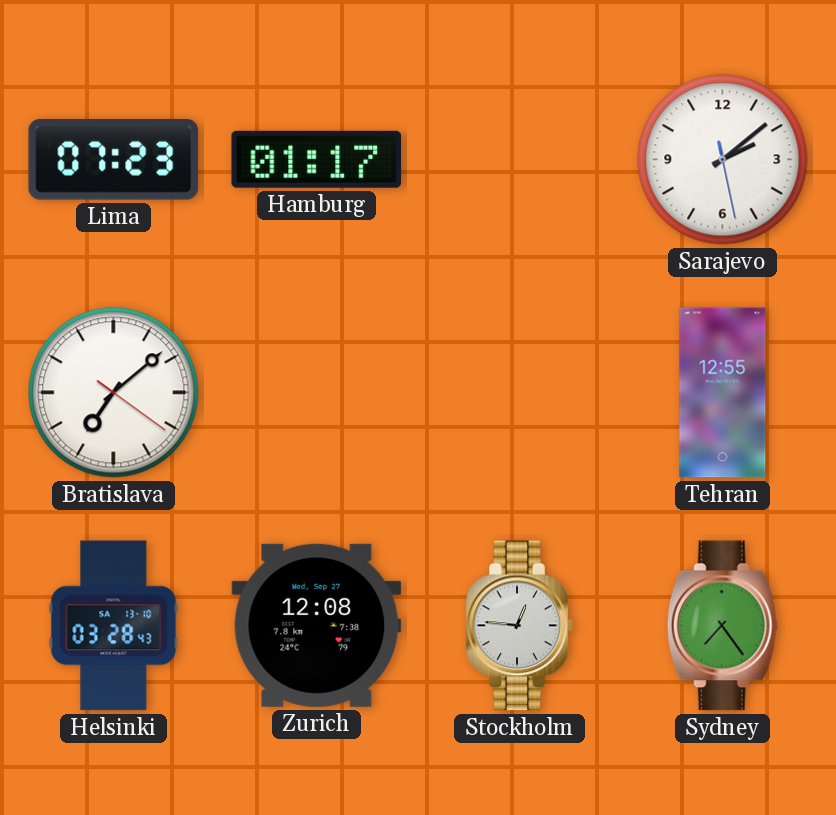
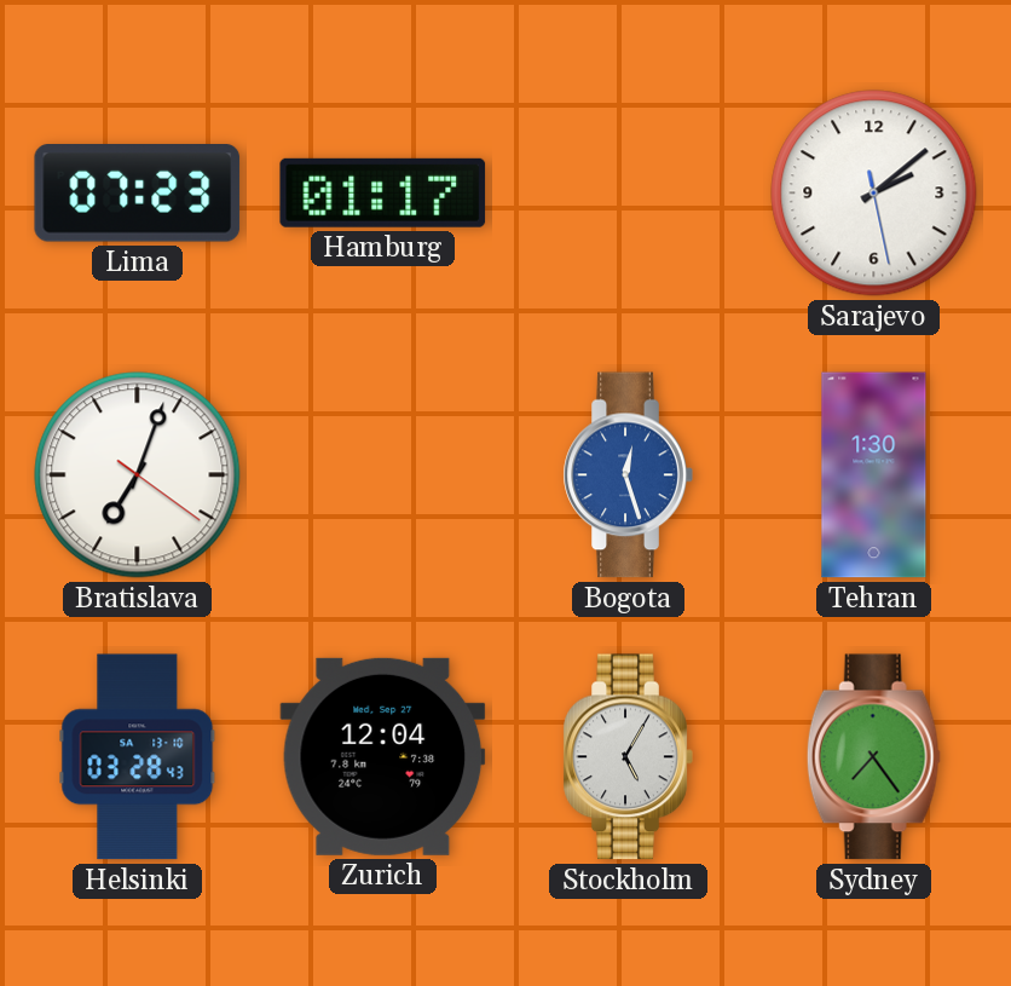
Bratislava: 7:08 -> 7:03 (138, 475)
Bogota: none -> 12:27 (628, 475)
Tehran: 12:55 -> 1:30 (874, 475)
Zurich: 12:08 -> 12:04 (383, 756)
Stockholm: 12:46 -> 5:05 (628, 757)
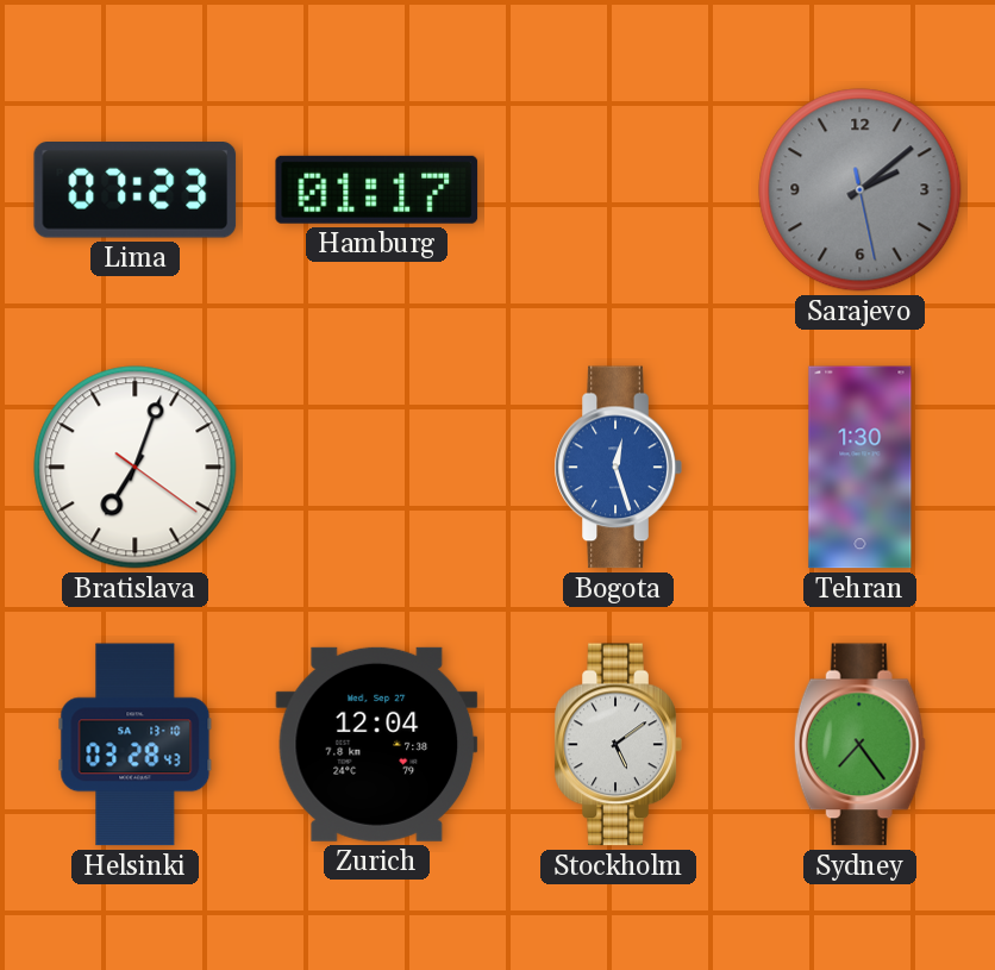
Sarajevo dial: white -> grey (861, 190)
Stockholm: 5:05 -> 5:09 (618, 745)
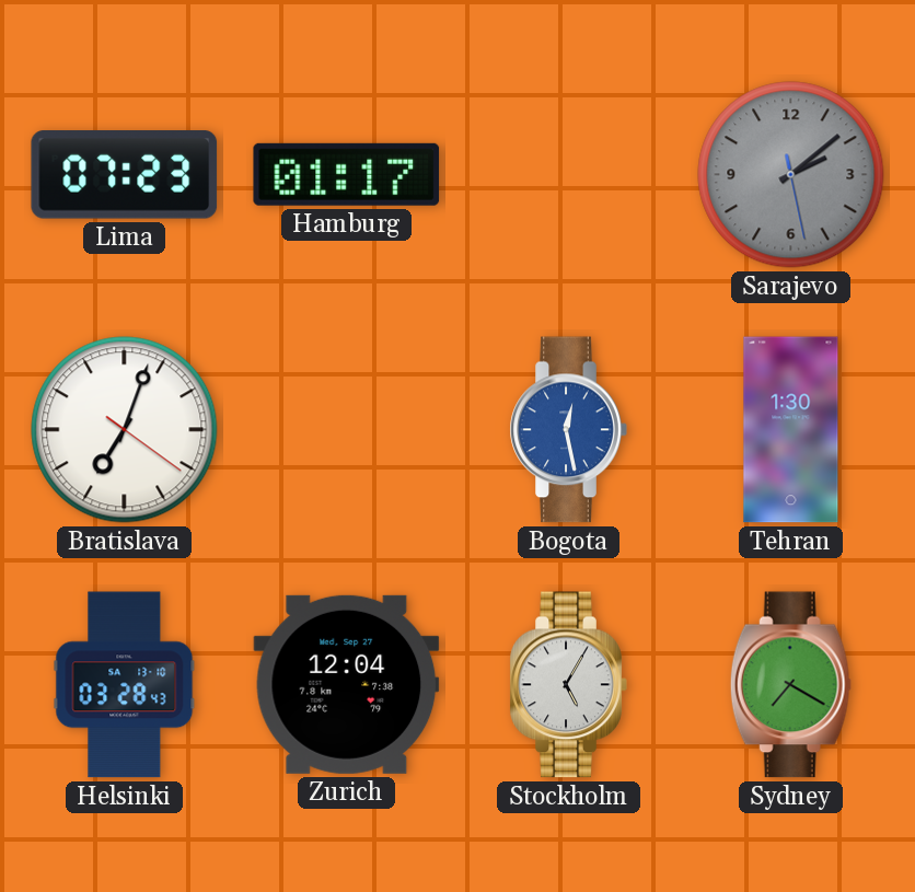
Bogota: 12:27 -> 12:28 (568, 430)
Stockholm: 5:09 -> 5:05 (568, 685)
Sydney: 7:24 -> 7:20 (790, 685)
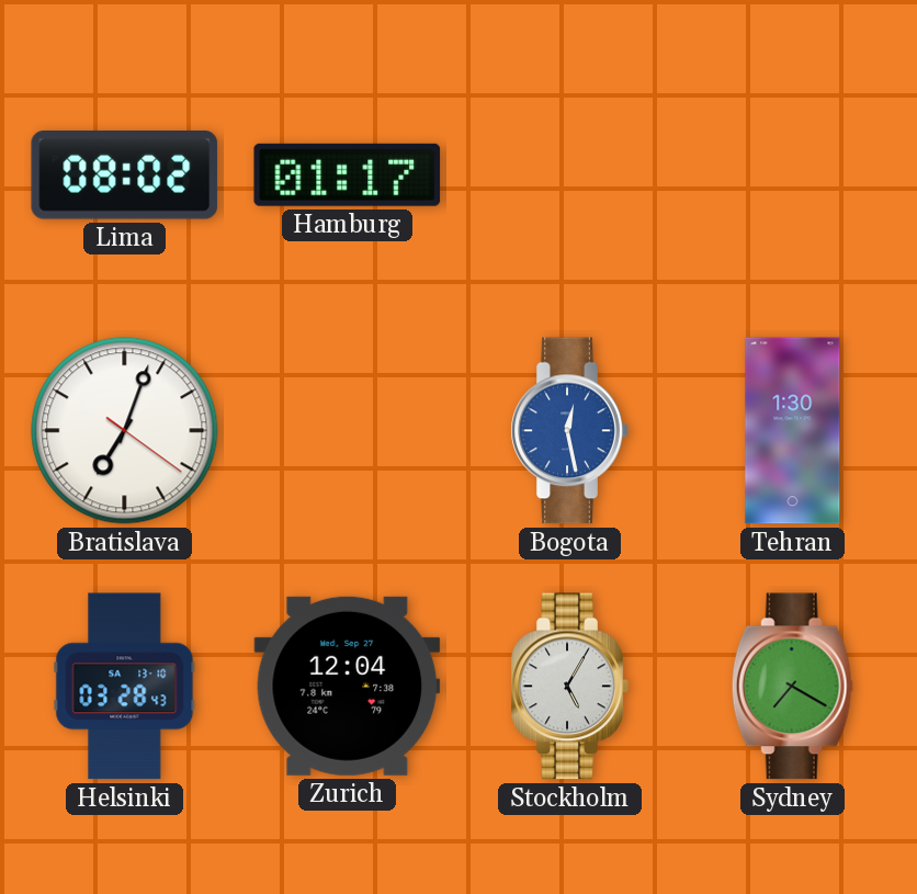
Lima: 07:23 -> 08:02 (125, 176)
Sarajevo: 2:08 -> none (791, 175)
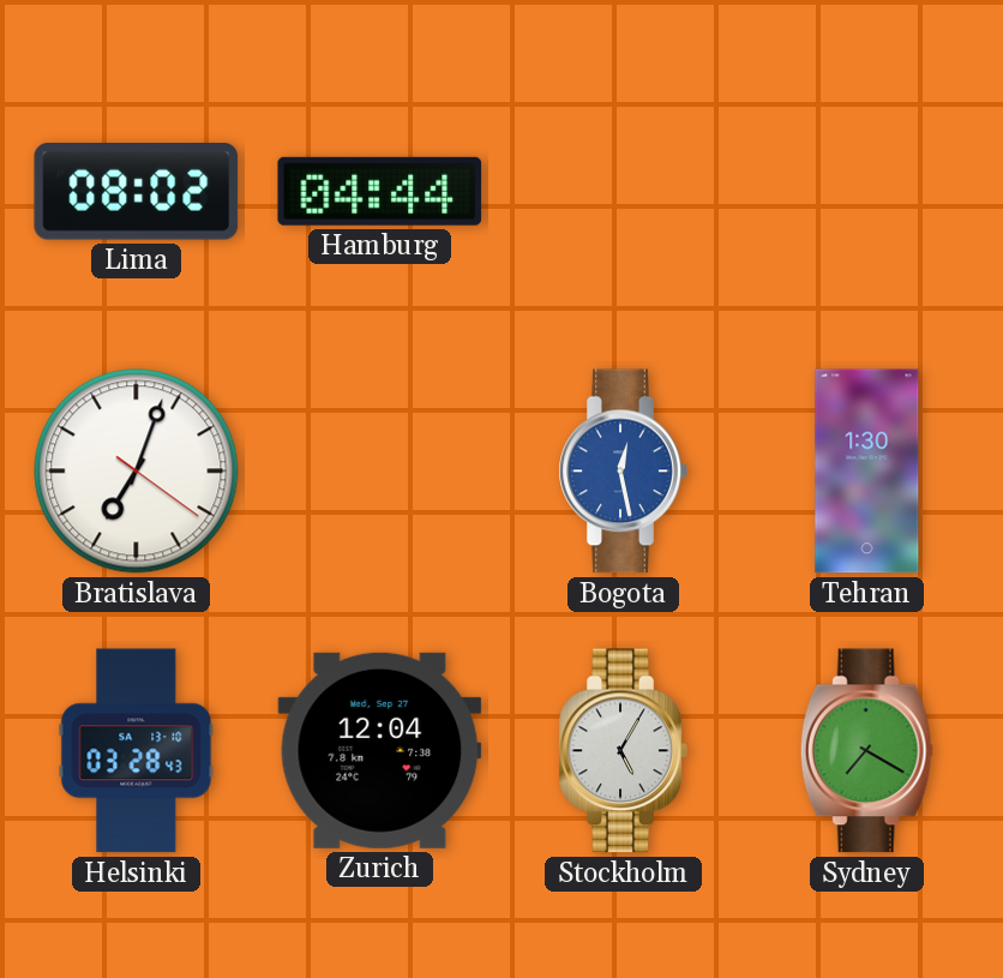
Hamburg: 01:17 -> 04:44 (380, 191)
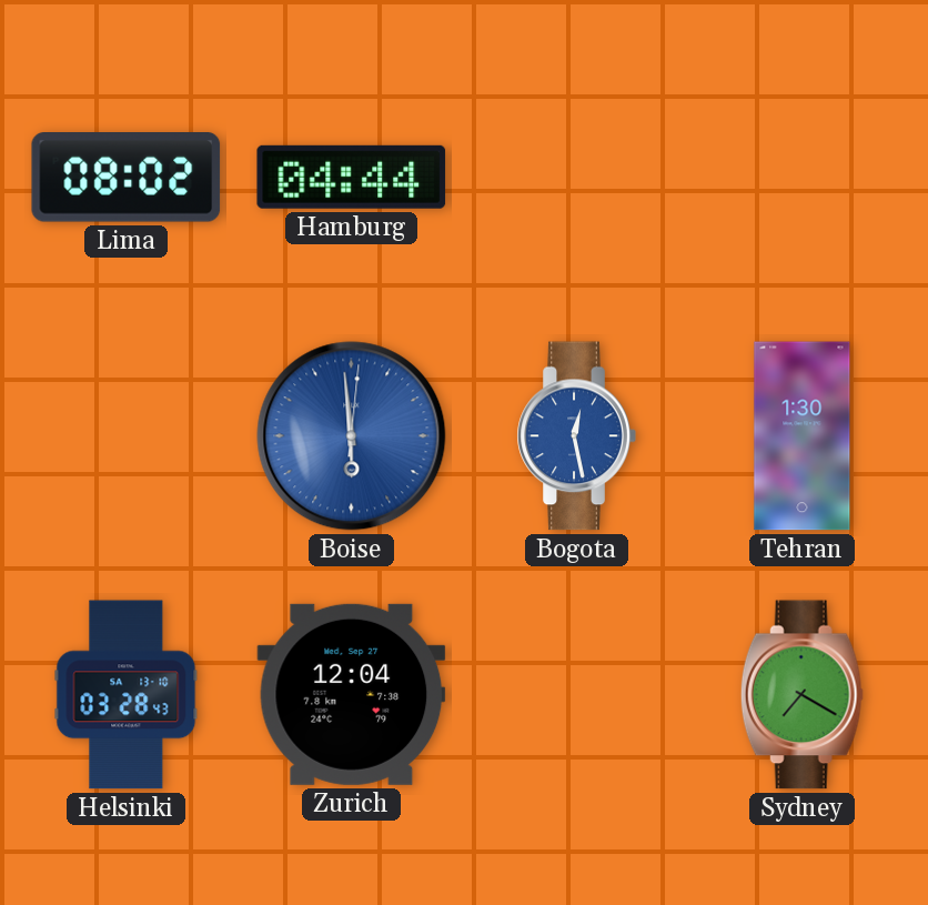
Bratislava: 7:03 -> none (137, 472)
Boise: none -> 5:59 (352, 436)
Stockholm: 5:05 -> none (623, 751)
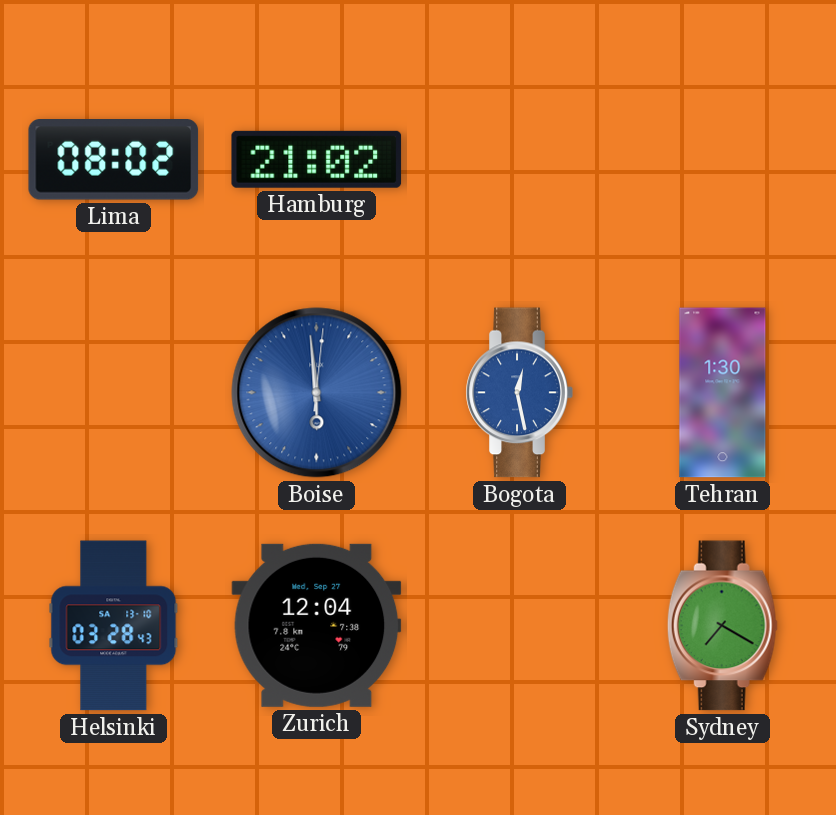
Hamburg: 04:44 -> 21:02 (317, 159)
